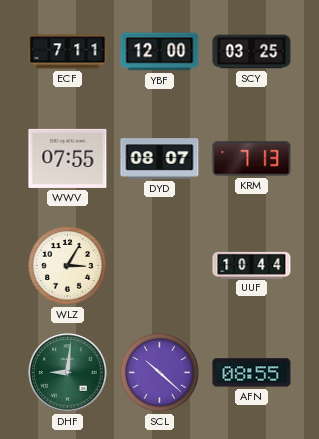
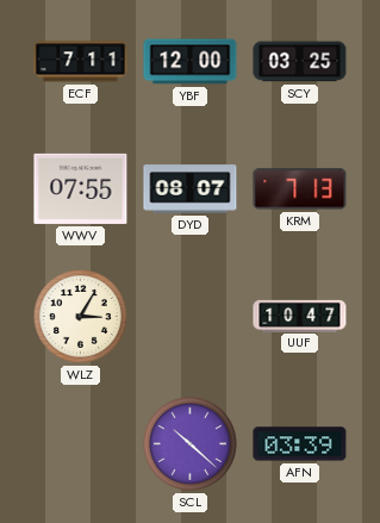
UUF: 10:44 -> 10:47 (300, 316)
DHF: 9:01 -> none (68, 373)
AFN: 08:55 -> 03:39 (300, 444)
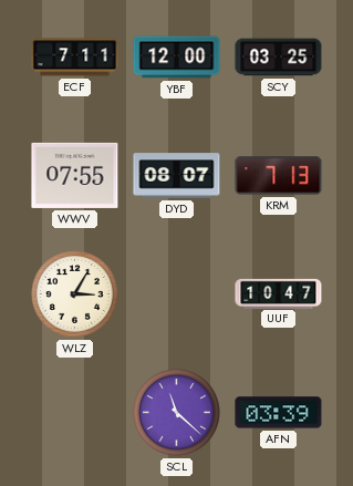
SCL: 10:22 -> 11:22 (177, 413)
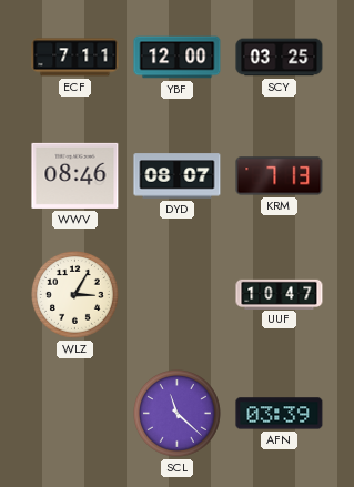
WWV: 07:55 -> 08:46 (75, 175)
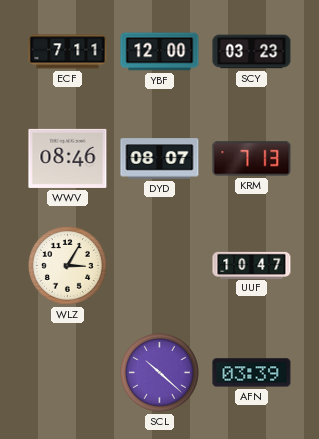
SCY: 03:25 -> 03:23 (252, 52)
SCL: 11:22 -> 10:22 (160, 373)
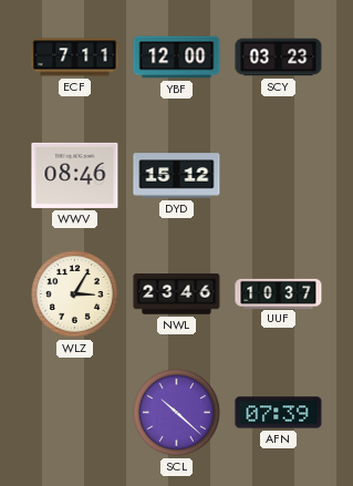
DYD: 08:07 -> 15:12 (177, 176)
KRM: 7:13 -> none (252, 159)
NWL: none -> 23:46 (177, 294)
UUF: 10:47 -> 10:37 (279, 293)
AFN: 03:39 -> 07:39 (279, 413)
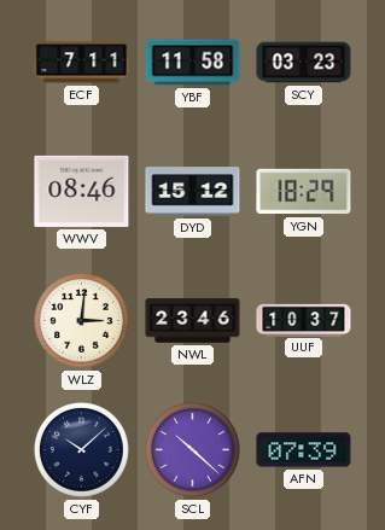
YBF: 12:00 -> 11:58 (193, 63)
YGN: none -> 18:29 (304, 192)
WLZ: 3:05 -> 3:01 (82, 321)
CYF: none -> 10:08 (82, 450)
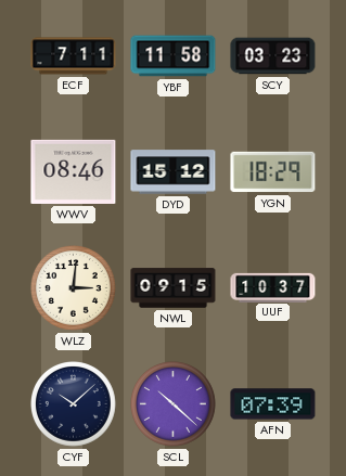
NWL: 23:46 -> 09:15 (174, 288)
